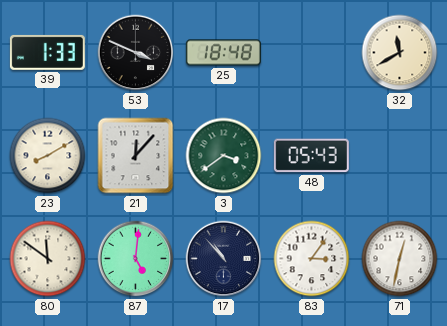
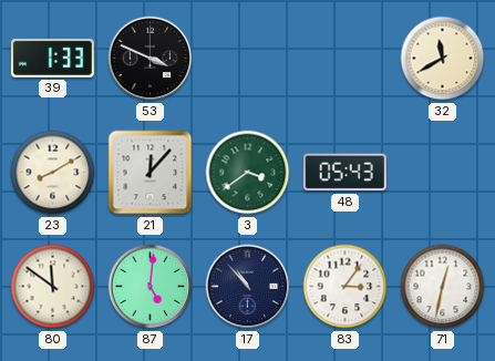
25: 18:48 -> none (223, 53)
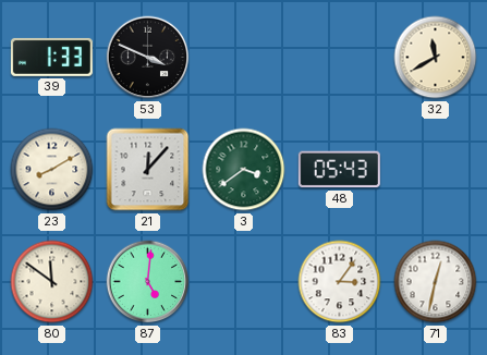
17: 10:53 -> none (248, 287)
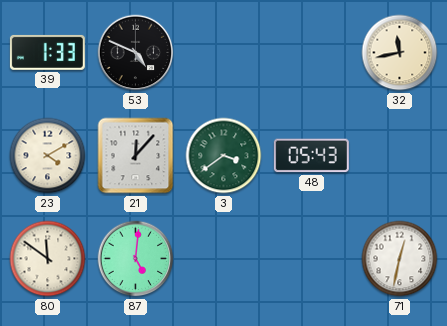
53: 3:49 -> 4:49 (136, 53)
32: 11:40 -> 11:43 (400, 53)
23: 8:10 -> 4:10 (48, 156)
83: 3:06 -> none (340, 282)
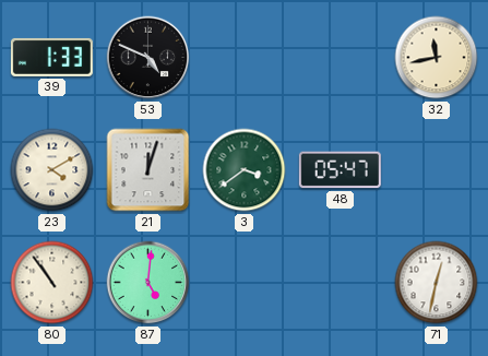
21: 12:07 -> 12:03 (148, 170)
48: 05:43 -> 05:47 (340, 170)
80: 11:51 -> 10:54 (52, 283)
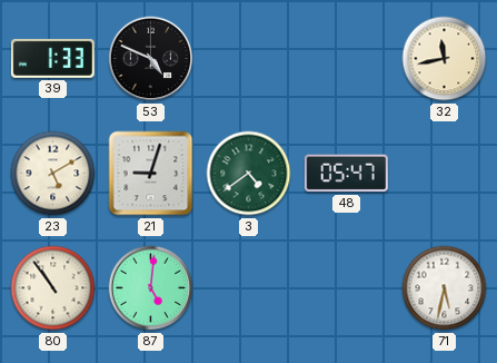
23: 4:10 -> 5:10 (53, 174)
21: 12:03 -> 9:03 (151, 174)
3: 3:39 -> 4:39 (249, 174)
71: 12:32 -> 5:32 (445, 288)
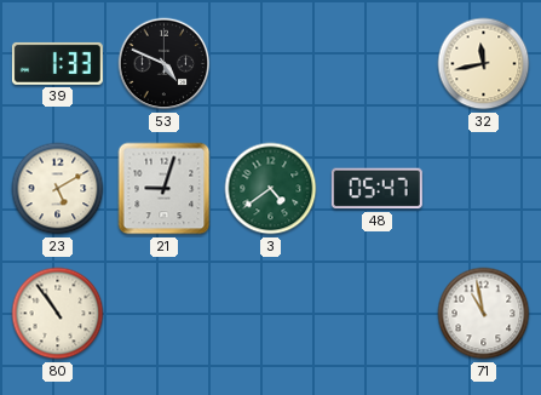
87: 5:01 -> none (151, 288)
71: 5:32 -> 10:58 (484, 314)
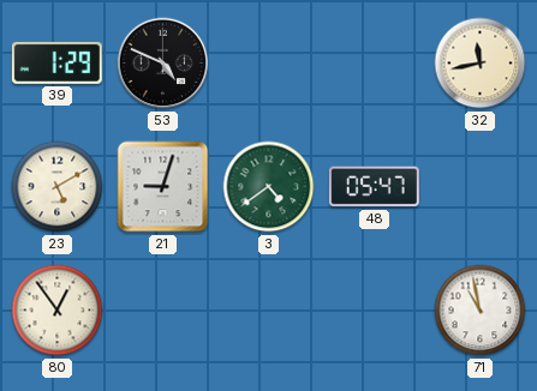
39: 1:33 -> 1:29 (56, 62)
80: 10:54 -> 12:54 (58, 311)
